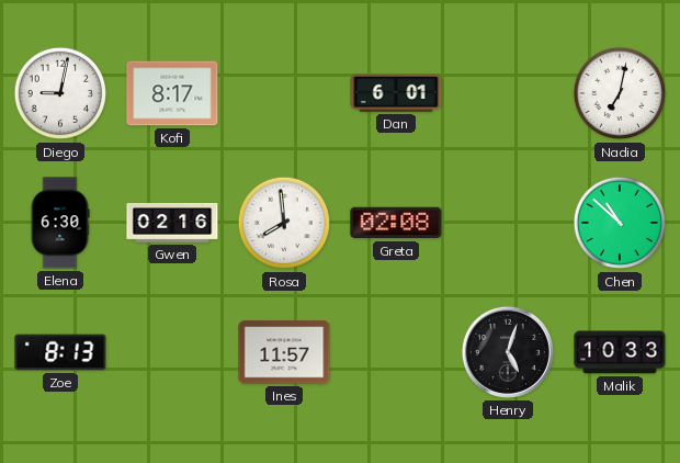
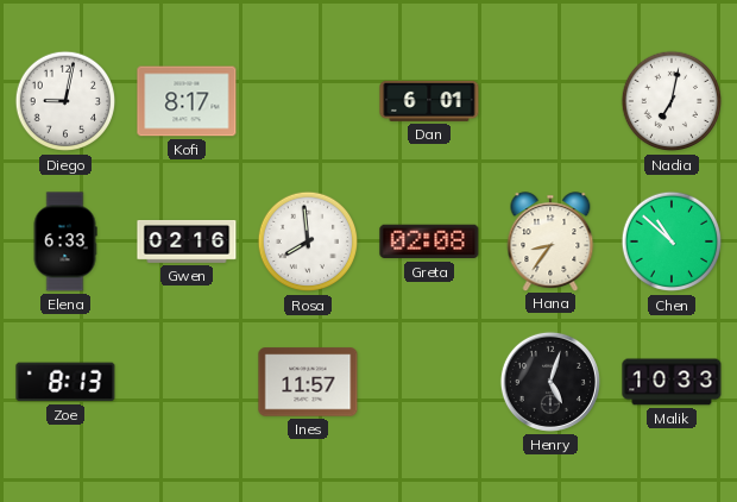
Elena: 6:30 -> 6:33 (65, 241)
Hana: none -> 8:36 (550, 241)
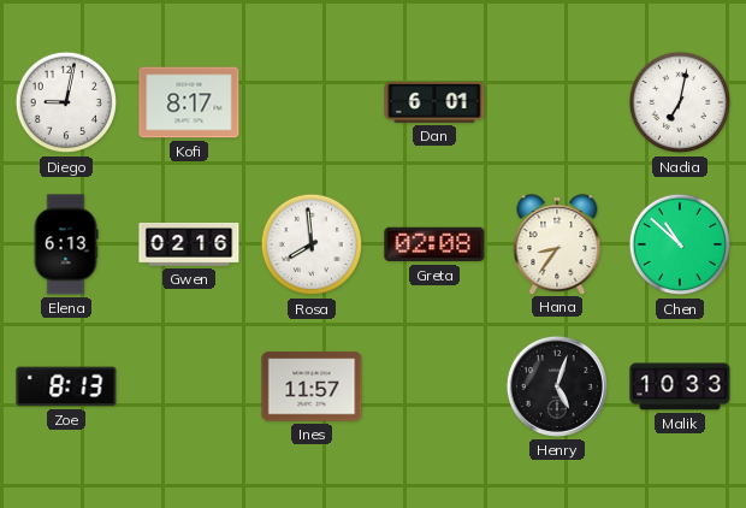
Elena: 6:33 -> 6:13 (66, 244)
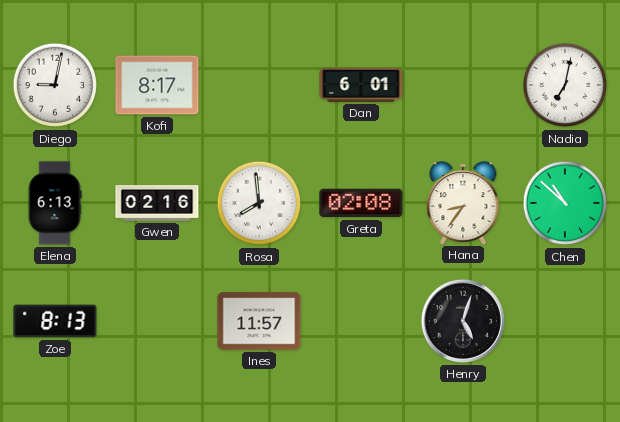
Malik: 10:33 -> none (680, 386)
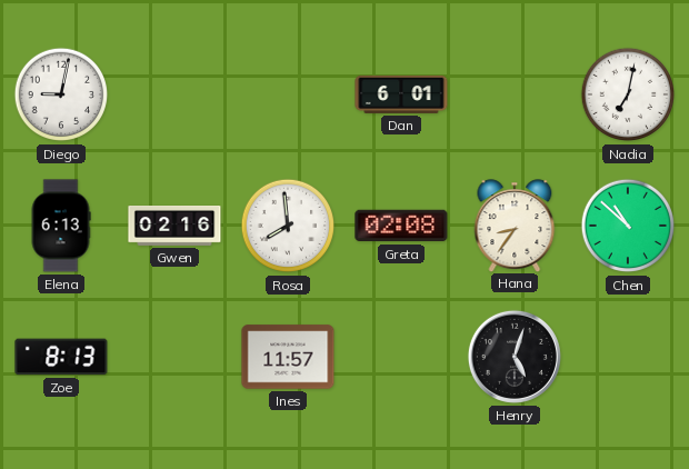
Kofi: 8:17 -> none (157, 85)
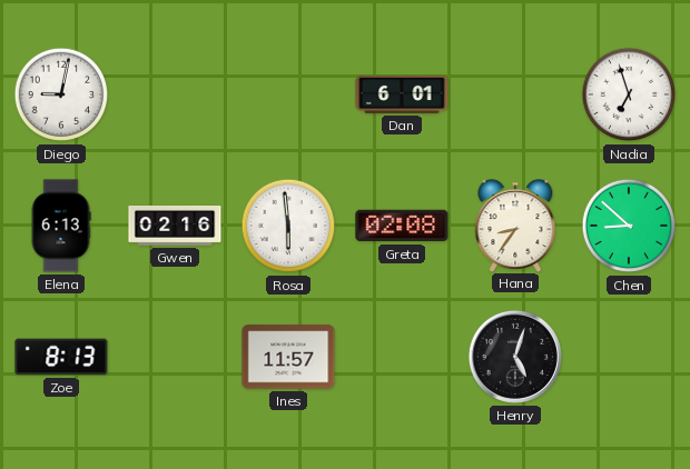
Nadia: 7:02 -> 6:57 (629, 94)
Rosa: 7:59 -> 5:59 (288, 226)
Chen: 10:52 -> 8:52 (629, 226)
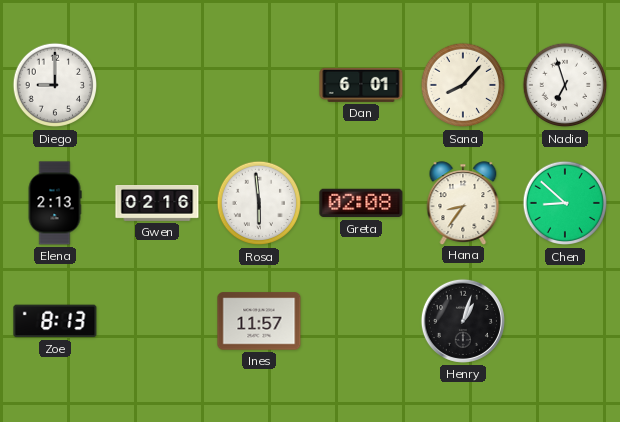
Diego: 9:02 -> 9:00 (55, 85)
Sana: none -> 8:07 (463, 85)
Elena: 6:13 -> 2:13 (55, 203)
Henry: 5:03 -> 1:03 (463, 321)
